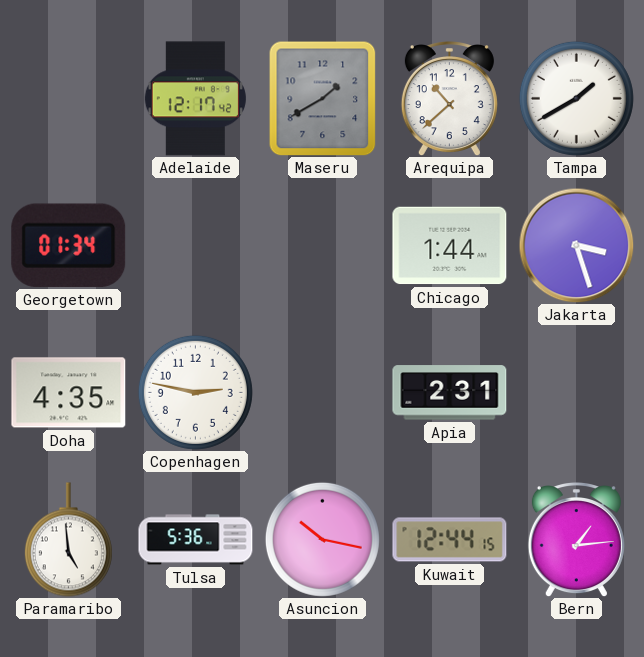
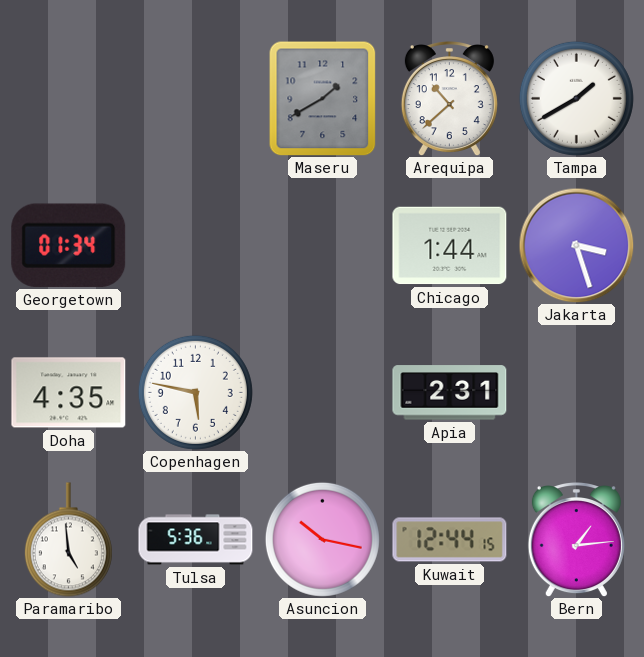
Adelaide: 12:17 -> none (195, 99)
Copenhagen: 2:47 -> 5:47 (195, 392)
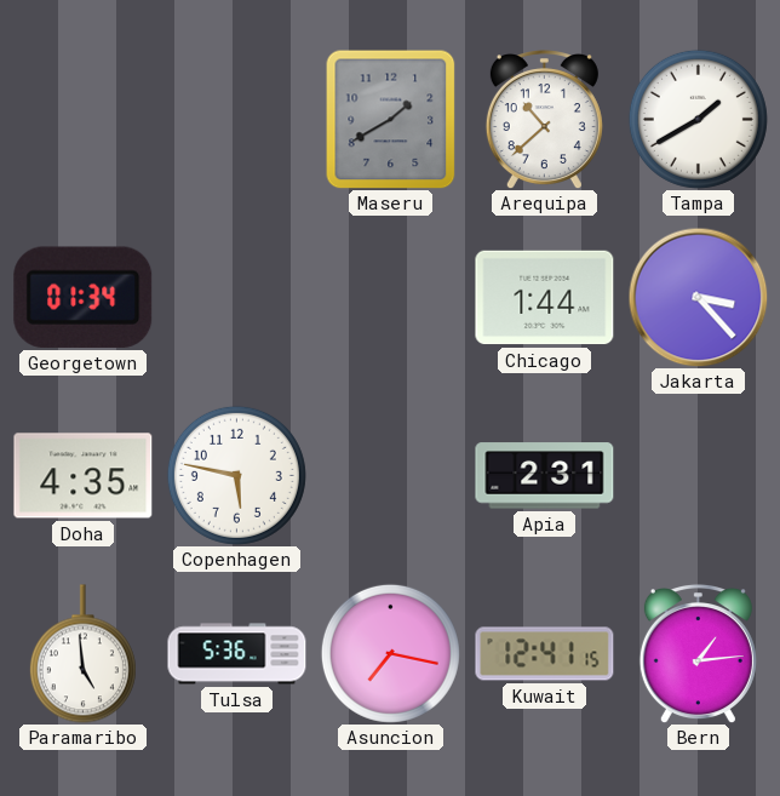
Jakarta: 3:27 -> 3:23 (698, 297)
Asuncion: 10:17 -> 7:17 (390, 653)
Kuwait: 12:44 -> 12:41 (545, 654)
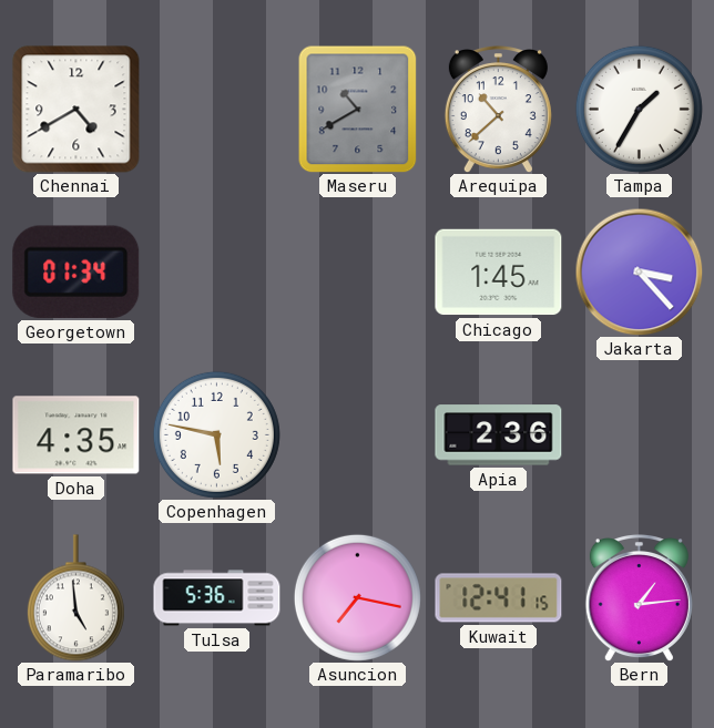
Chennai: none -> 4:40 (76, 110)
Maseru: 1:40 -> 10:40 (358, 109)
Tampa: 1:40 -> 1:35 (639, 109)
Chicago: 1:44 -> 1:45 (499, 273)
Apia: 2:31 -> 2:36 (499, 435)
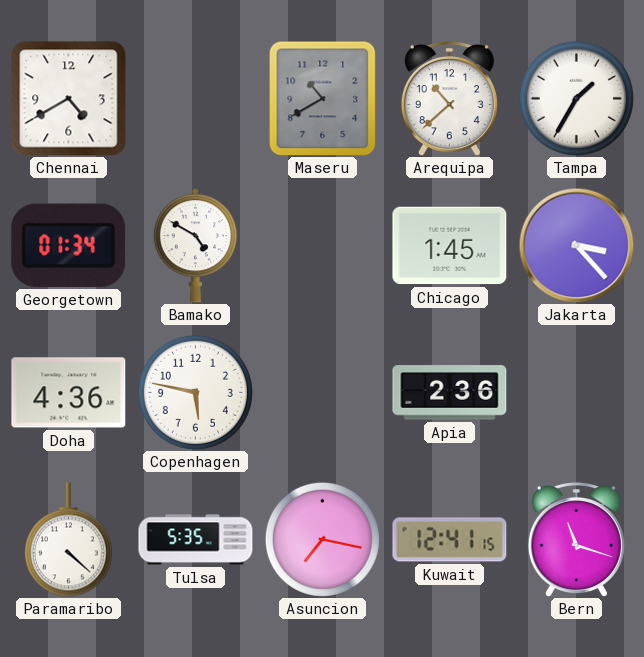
Bamako: none -> 4:50 (195, 246)
Doha: 4:35 -> 4:36 (69, 393)
Paramaribo: 4:59 -> 4:22 (68, 540)
Tulsa: 5:36 -> 5:35 (196, 540)
Bern: 1:14 -> 11:18 (576, 540)
